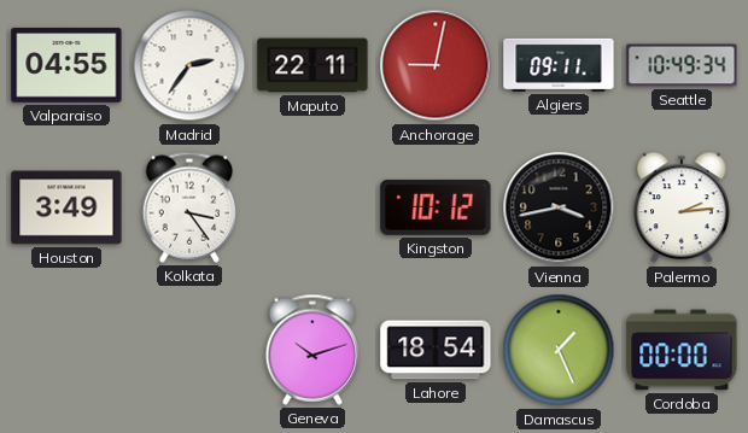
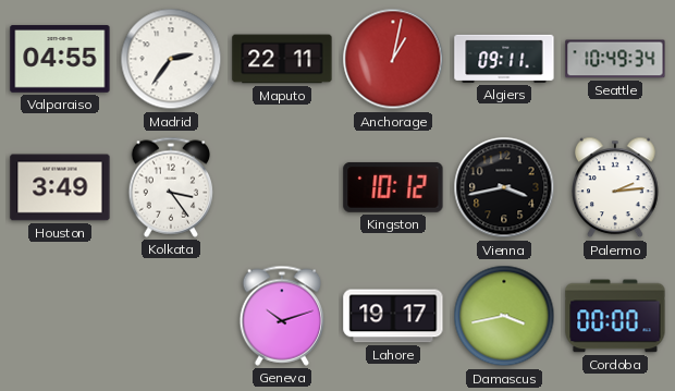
Anchorage: 9:02 -> 1:02 (393, 59)
Lahore: 18:54 -> 19:17 (393, 316)
Damascus: 1:26 -> 3:43 (504, 316)
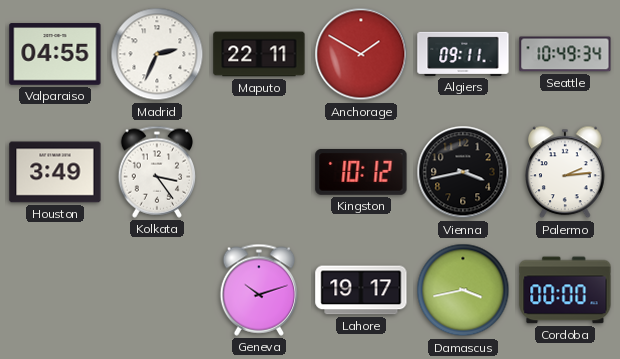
Madrid: 2:36 -> 2:34 (157, 54)
Anchorage: 1:02 -> 1:50 (361, 54)
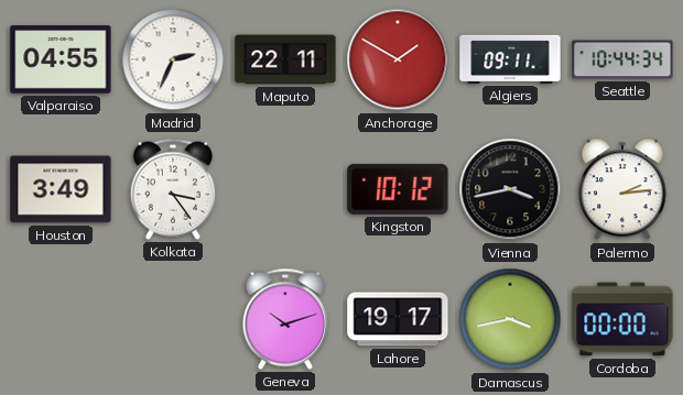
Seattle: 10:49 -> 10:44 (622, 59)
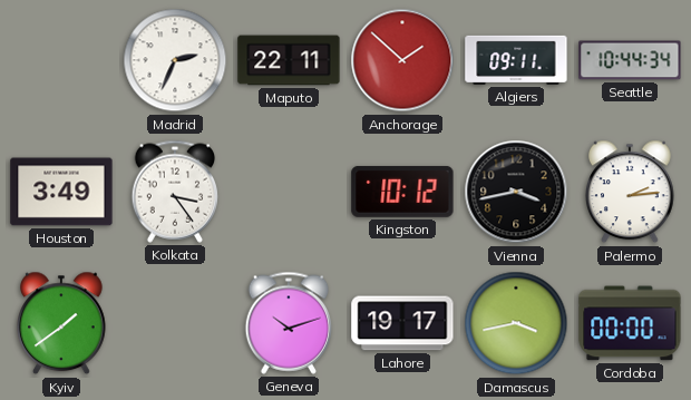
Valparaiso: 04:55 -> none (61, 59)
Anchorage: 1:50 -> 1:52 (402, 60)
Kyiv: none -> 1:39 (62, 323)
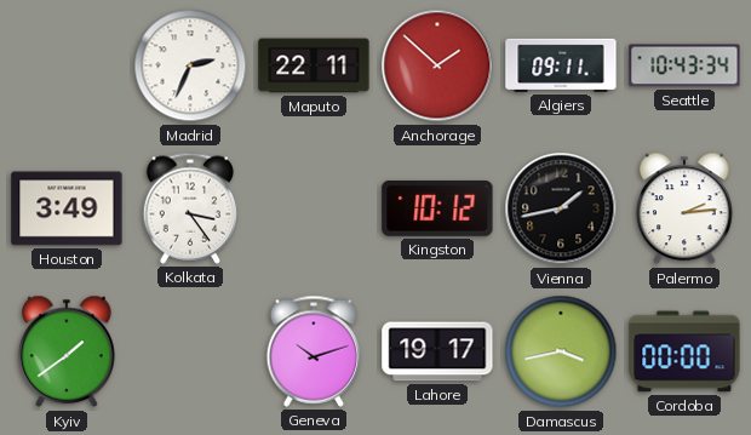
Seattle: 10:44 -> 10:43 (684, 65)
Vienna: 3:43 -> 1:43 (561, 208)
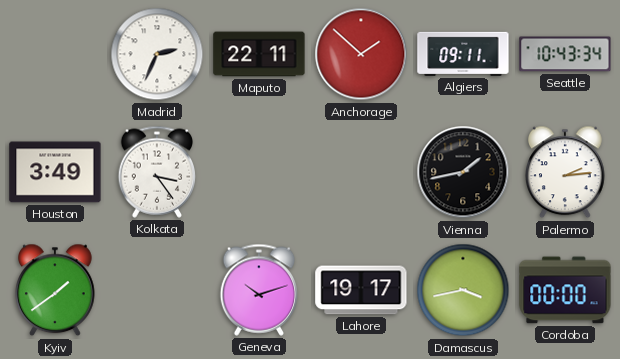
Kingston: 10:12 -> none (437, 208)
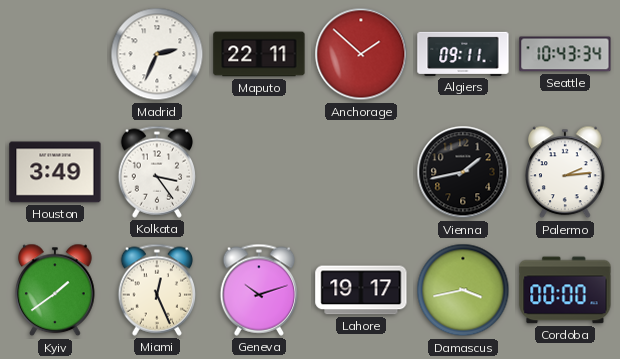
Miami: none -> 12:26 (156, 290)
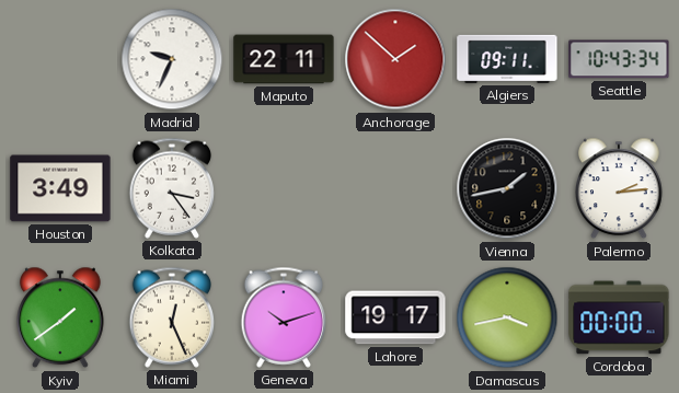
Madrid: 2:34 -> 9:34 (172, 59)
